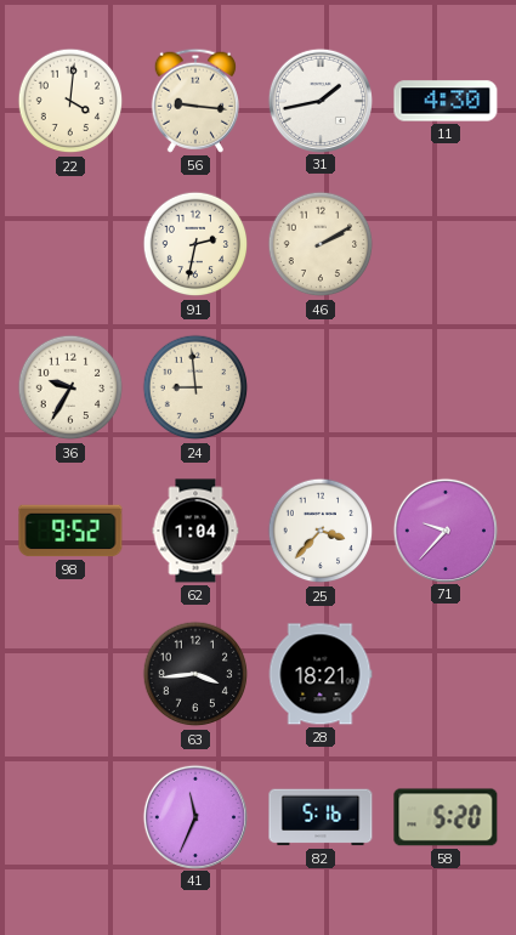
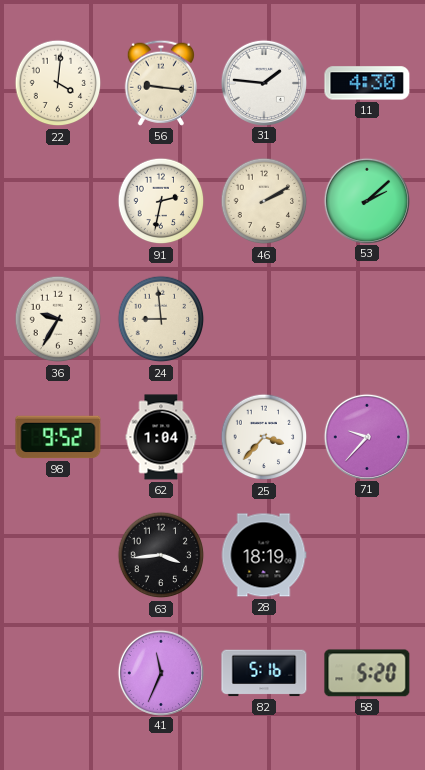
31: 1:43 -> 1:46 (263, 82)
53: none -> 2:08 (366, 200)
28: 18:21 -> 18:19 (264, 555)
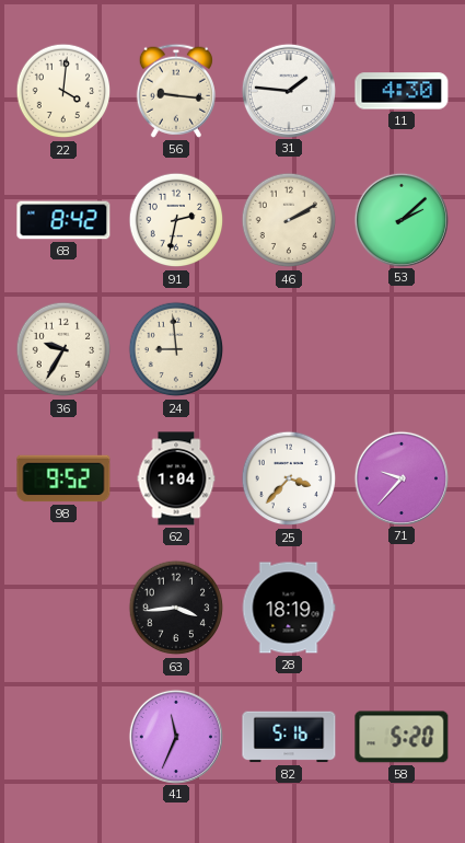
68: none -> 8:42 (63, 220)
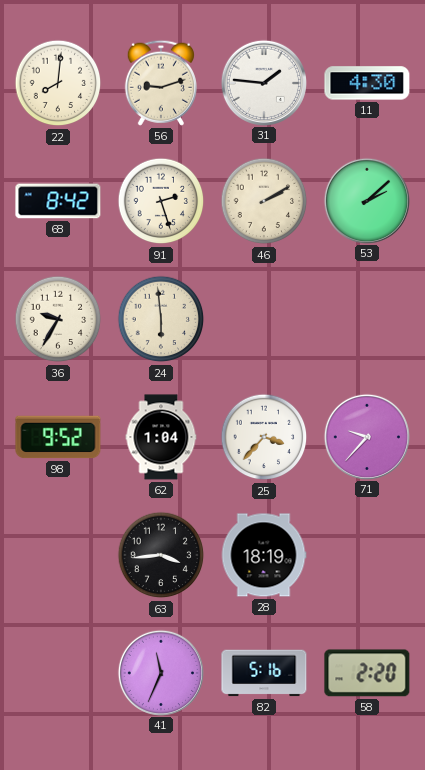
22: 4:01 -> 8:01 (58, 83)
56: 9:16 -> 9:12 (161, 83)
91: 2:32 -> 2:27 (161, 201)
24: 8:59 -> 5:59 (161, 319)
58: 5:20 -> 2:20 (367, 673)
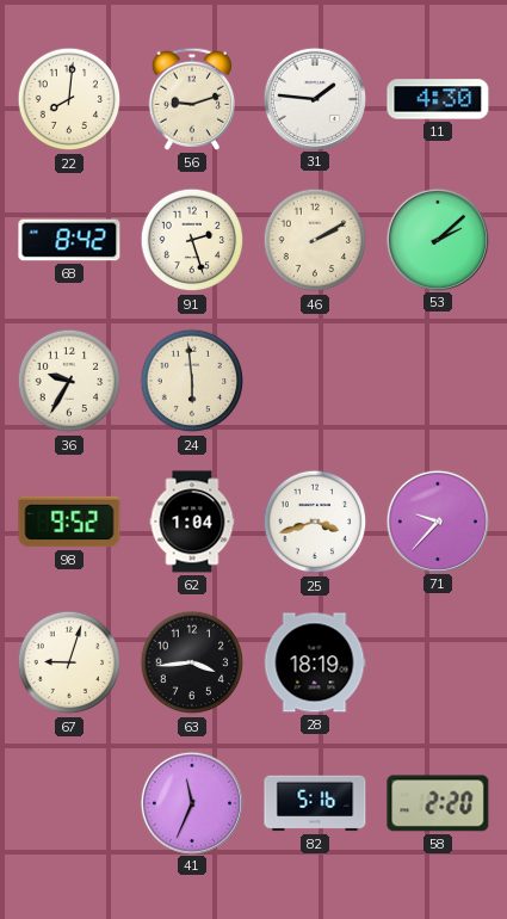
25: 3:37 -> 3:42 (315, 522)
67: none -> 9:03 (69, 662)
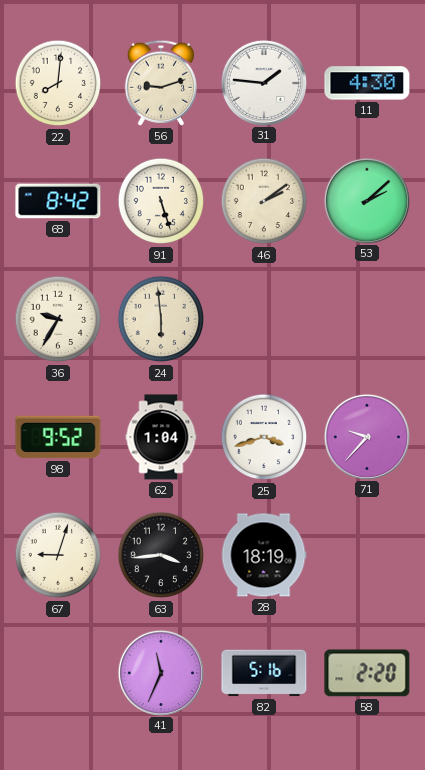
91: 2:27 -> 5:27 (161, 201)
46: 2:10 -> 2:09 (264, 201)
